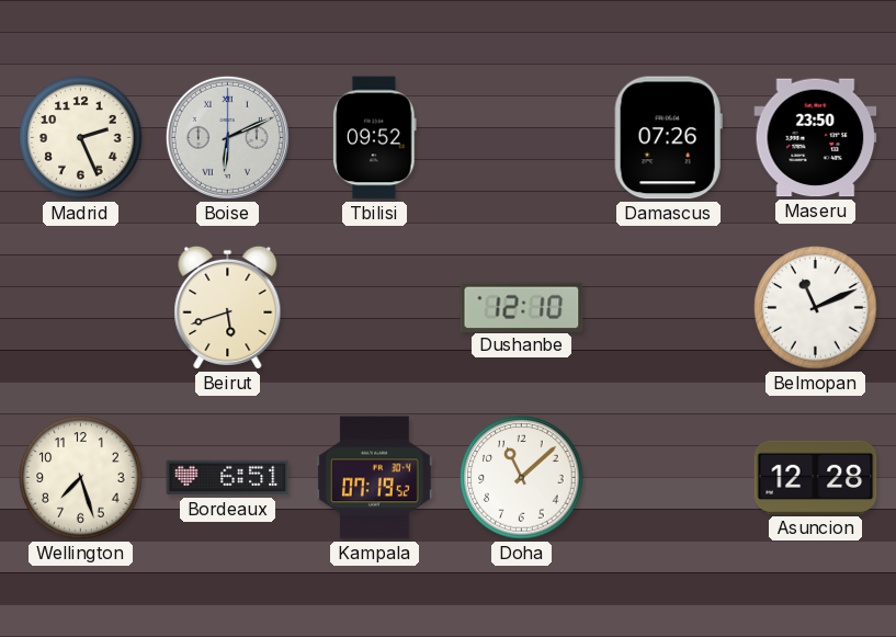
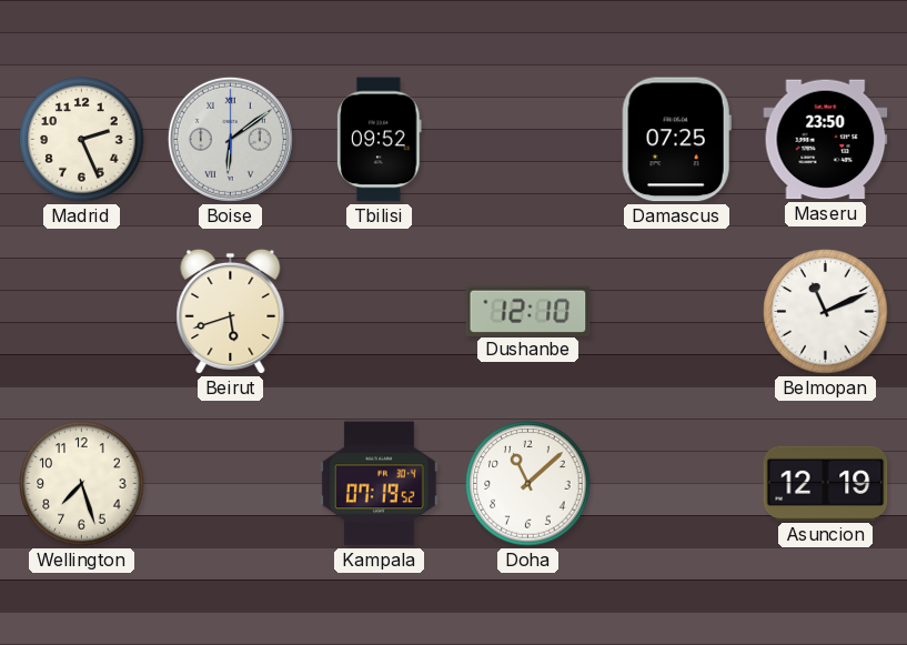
Boise: 6:11 -> 6:09 (230, 139)
Damascus: 07:26 -> 07:25 (676, 140)
Bordeaux: 6:51 -> none (228, 478)
Asuncion: 12:28 -> 12:19 (826, 483)
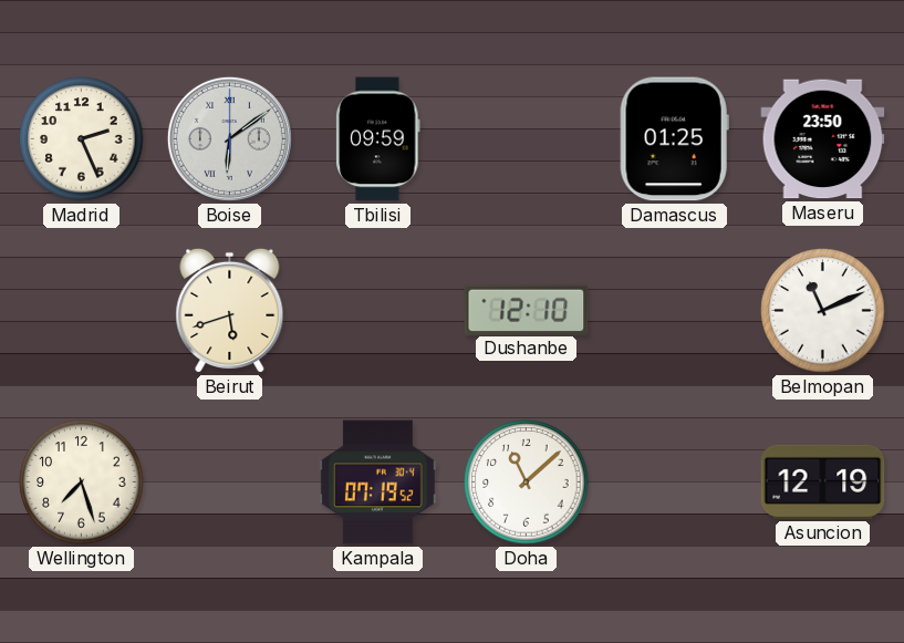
Tbilisi: 09:52 -> 09:59 (378, 139)
Damascus: 07:25 -> 01:25 (674, 139)
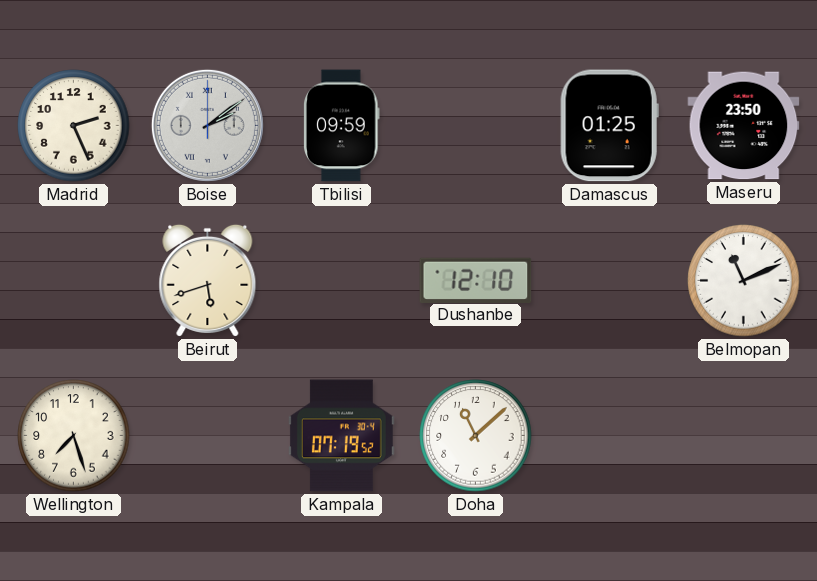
Boise: 6:09 -> 2:09 (207, 125)
Asuncion: 12:19 -> none (823, 481)
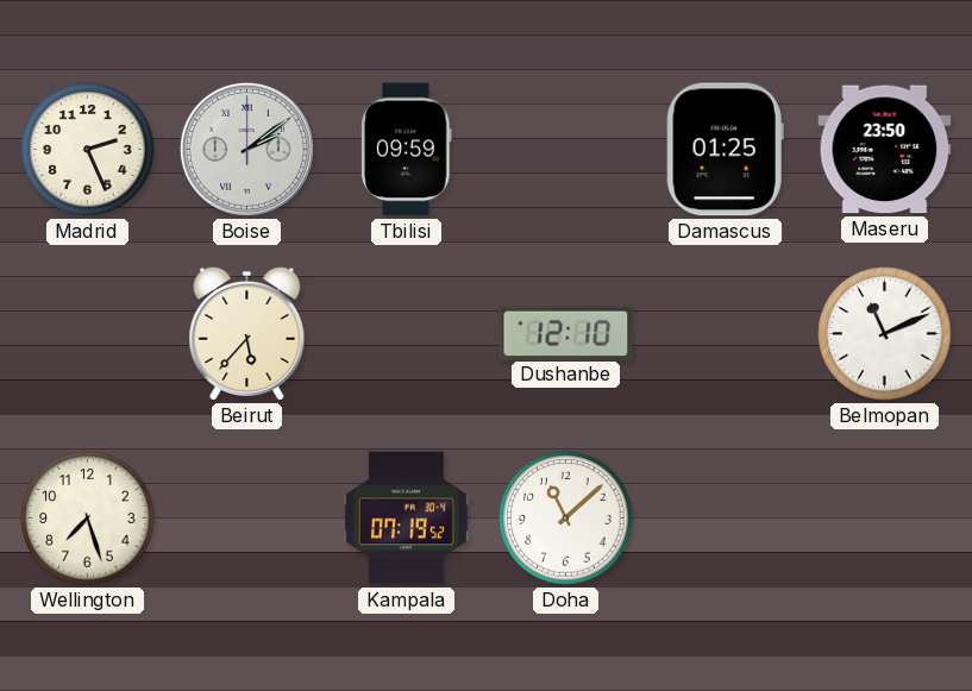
Beirut: 5:42 -> 5:37 (247, 333)
